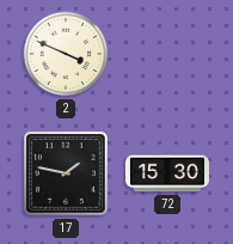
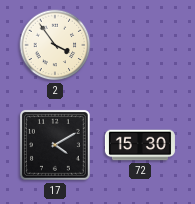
2: 3:49 -> 3:54 (55, 45)
17: 1:47 -> 4:10 (55, 145)
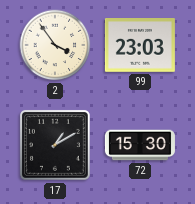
99: none -> 23:03 (140, 46)
17: 4:10 -> 1:10 (55, 145)
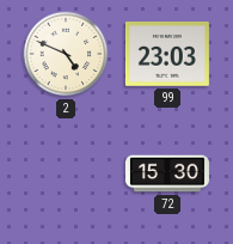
2: 3:54 -> 4:49 (66, 54)
17: 1:10 -> none (55, 145)
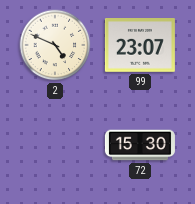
99: 23:03 -> 23:07 (140, 46)
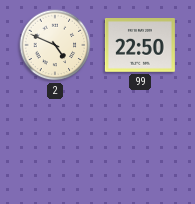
99: 23:07 -> 22:50 (140, 46)
72: 15:30 -> none (140, 145)
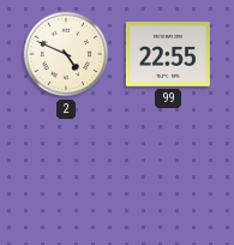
99: 22:50 -> 22:55 (168, 55)
